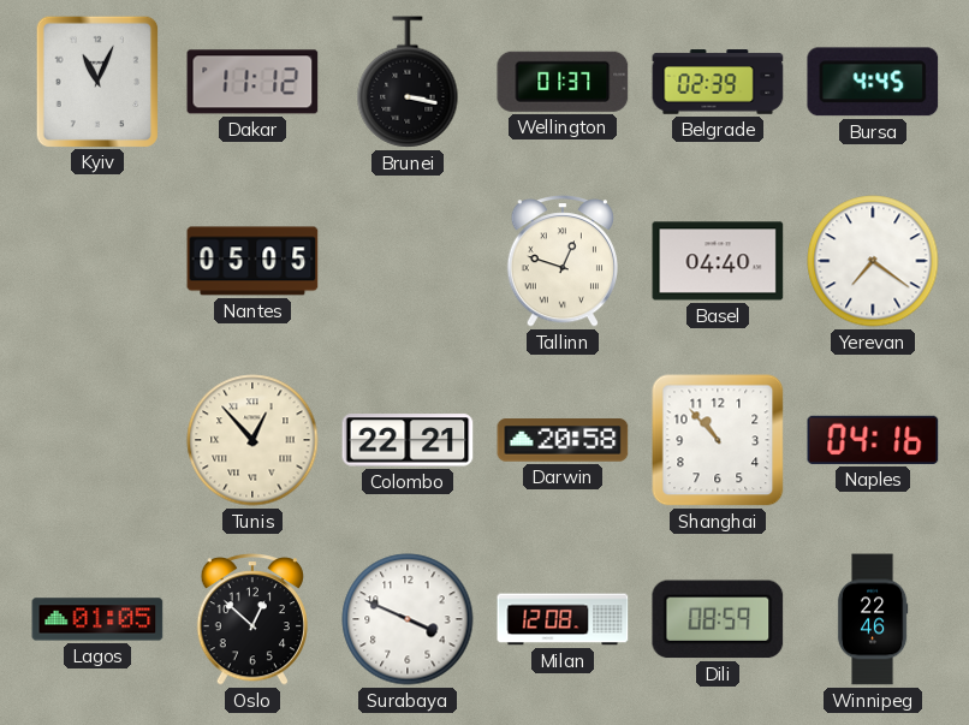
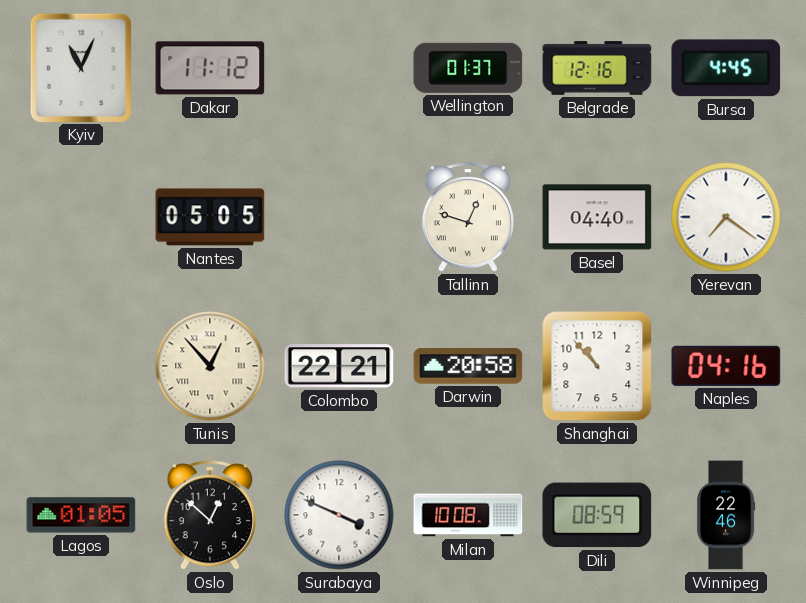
Brunei: 3:17 -> none (408, 82)
Belgrade: 02:39 -> 12:16 (597, 68)
Milan: 12:08 -> 10:08 (468, 515)
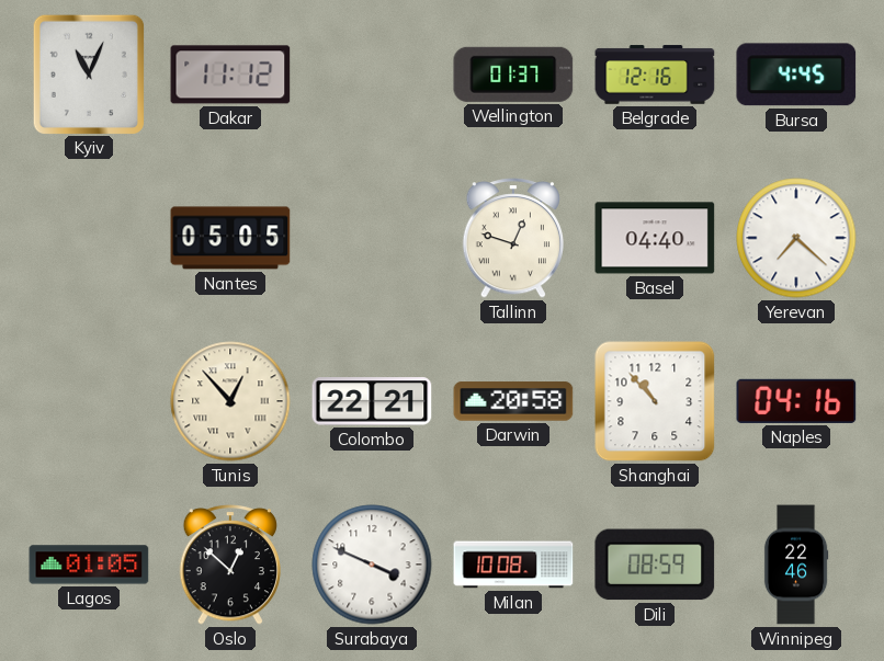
Yerevan: 7:21 -> 7:22 (796, 238)
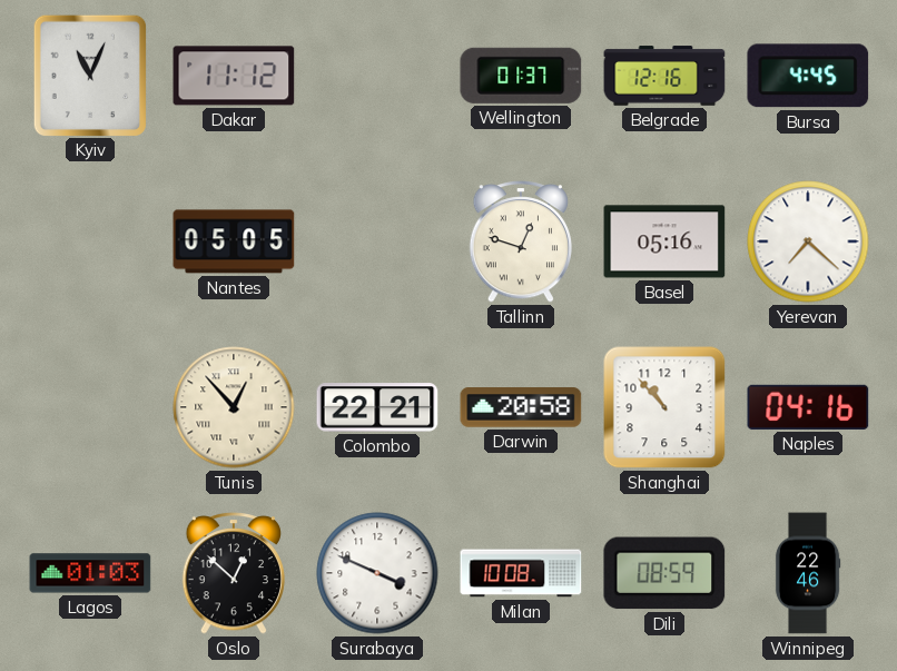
Basel: 04:40 -> 05:16 (664, 241)
Lagos: 01:05 -> 01:03 (90, 573)
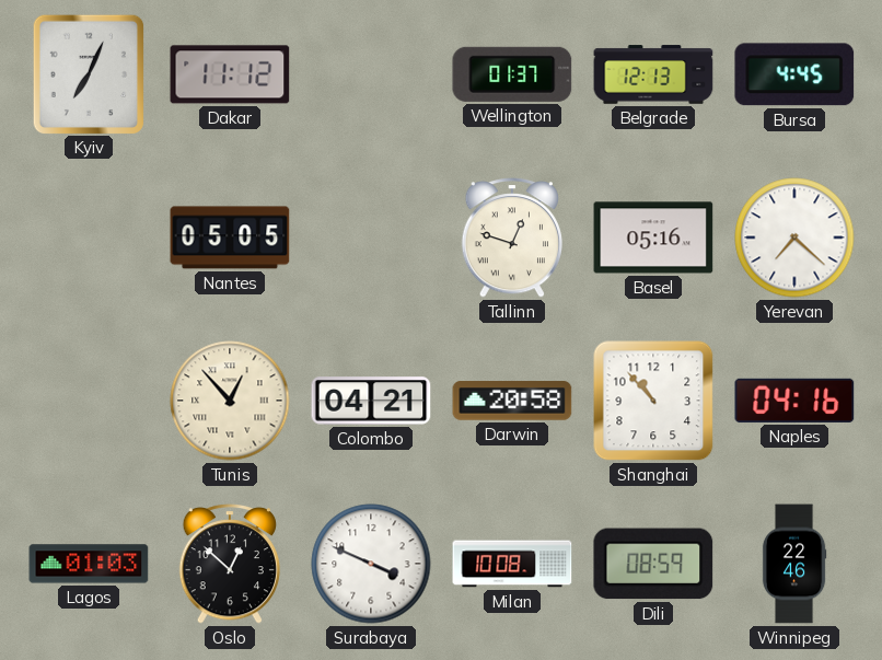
Kyiv: 11:04 -> 7:04 (88, 73)
Belgrade: 12:16 -> 12:13 (653, 74)
Colombo: 22:21 -> 04:21 (371, 401)
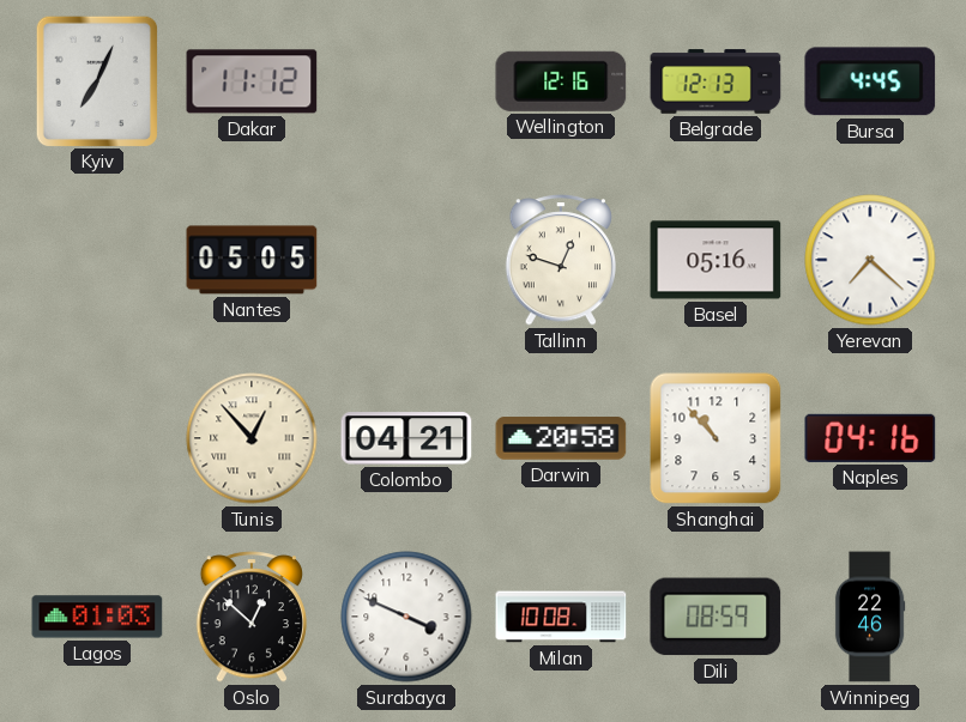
Wellington: 01:37 -> 12:16 (561, 81)
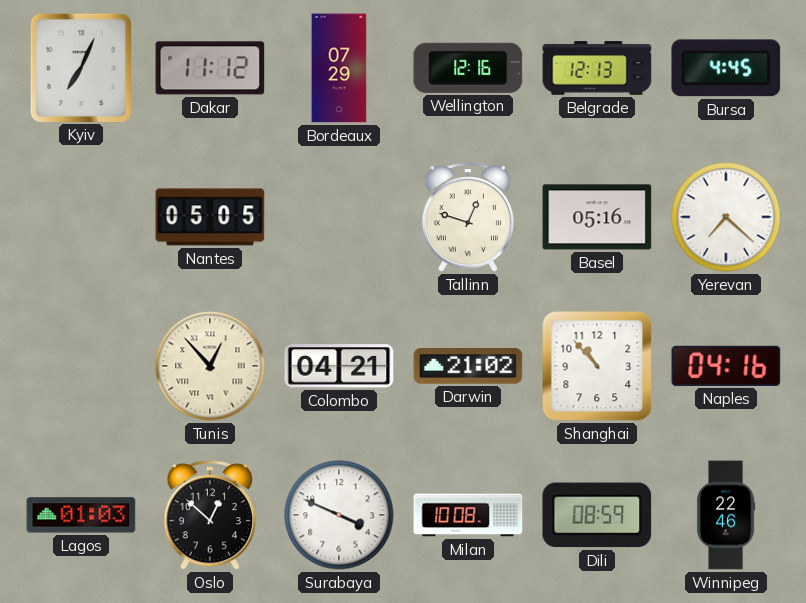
Bordeaux: none -> 07:29 (339, 68)
Darwin: 20:58 -> 21:02 (468, 366)
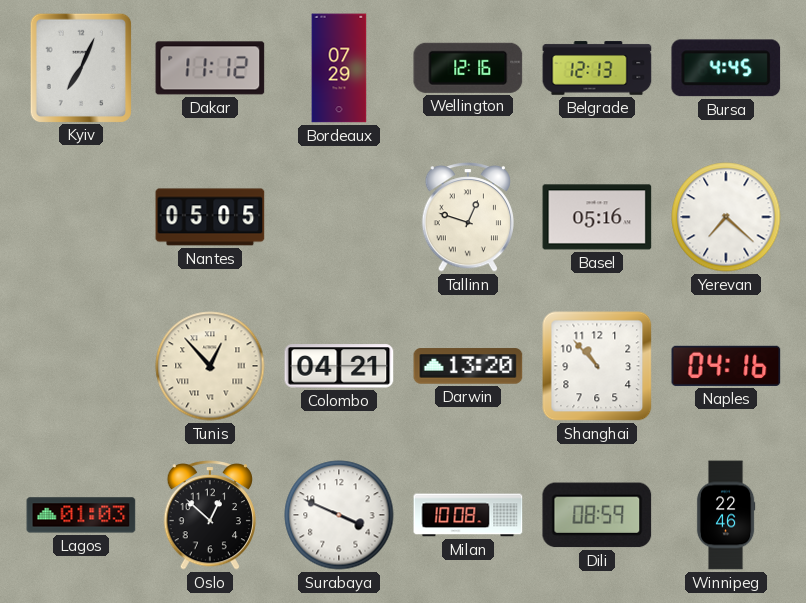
Darwin: 21:02 -> 13:20 (468, 366)
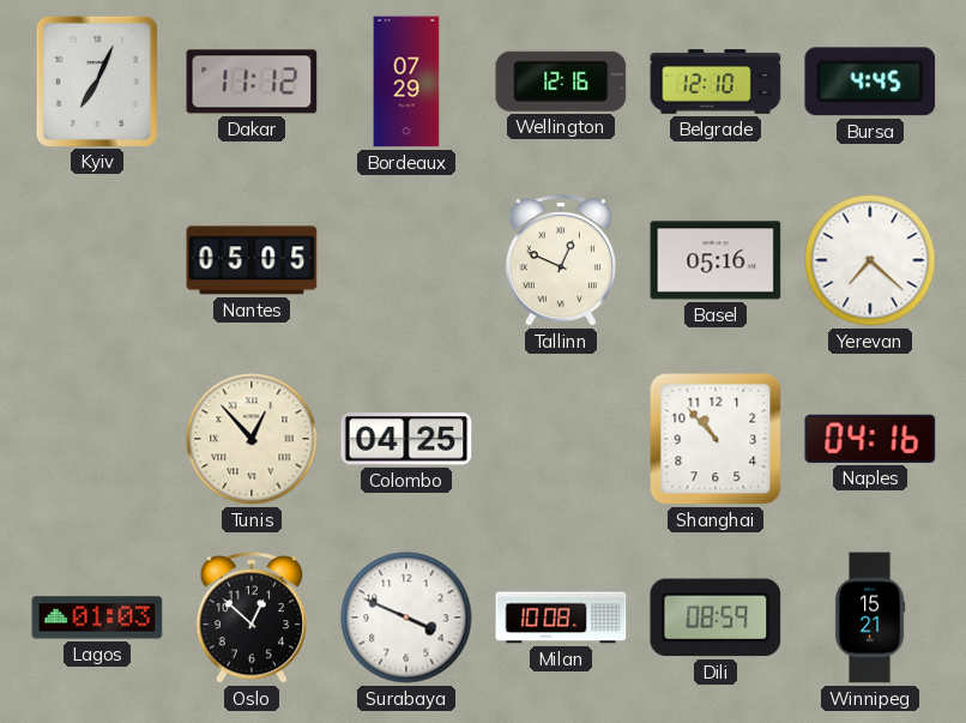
Belgrade: 12:13 -> 12:10 (716, 82)
Tallinn: 12:48 -> 12:49 (560, 260)
Colombo: 04:21 -> 04:25 (406, 439)
Darwin: 13:20 -> none (468, 366)
Winnipeg: 22:46 -> 15:21 (870, 617)
